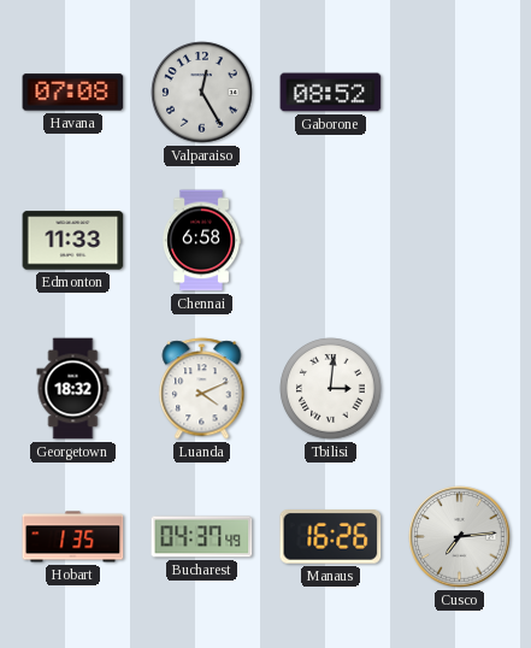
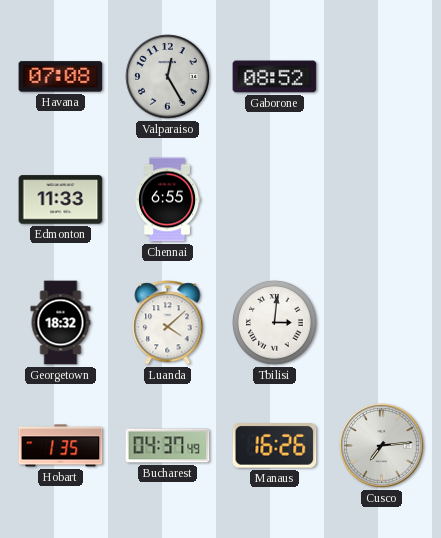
Chennai: 6:58 -> 6:55 (168, 200)
Luanda: 4:11 -> 4:08 (168, 323)
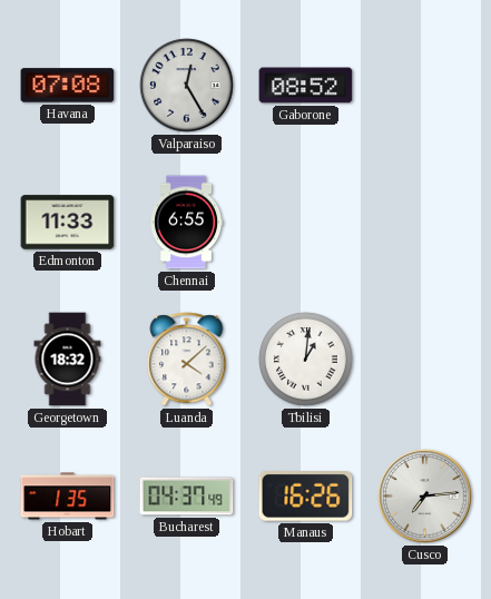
Tbilisi: 3:01 -> 1:01 (306, 360)
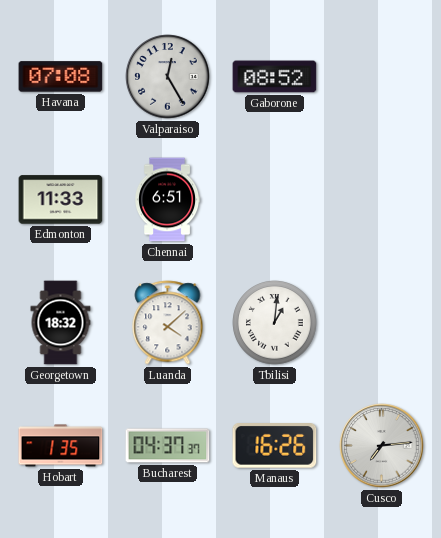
Chennai: 6:55 -> 6:51 (168, 200)
Bucharest: 04:37:49 -> 04:37:37 (168, 446)
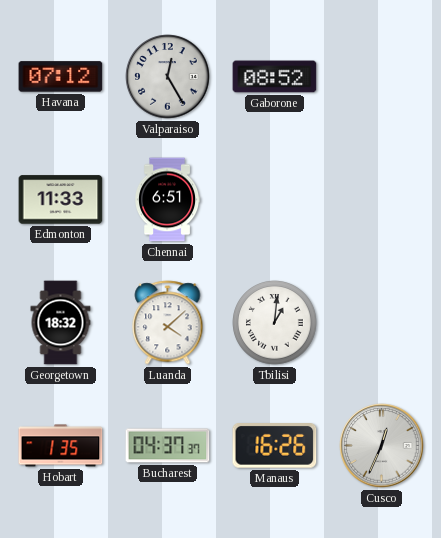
Havana: 07:08 -> 07:12 (61, 77)
Cusco: 7:14 -> 12:34 (382, 446)
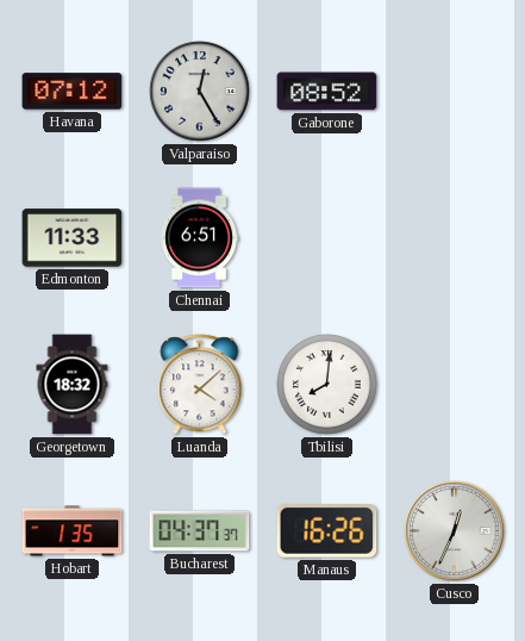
Tbilisi: 1:01 -> 8:01 (327, 385)
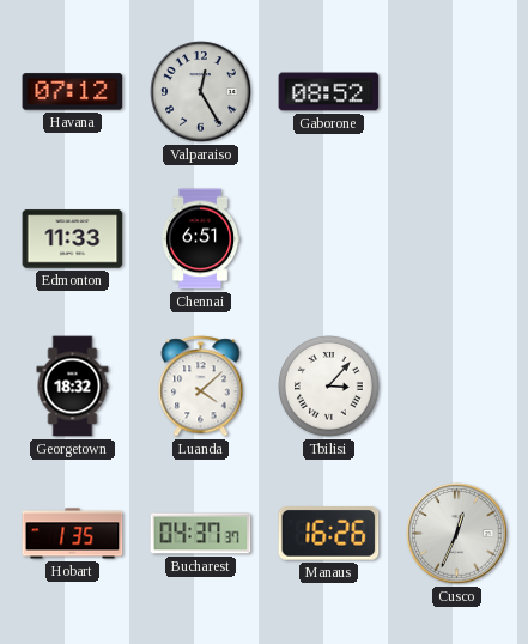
Tbilisi: 8:01 -> 3:07 (329, 387)
